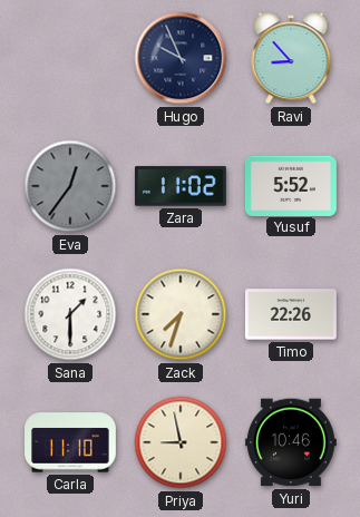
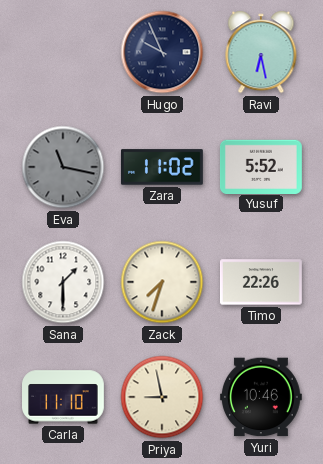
Ravi: 8:53 -> 6:28 (261, 52)
Eva: 12:36 -> 11:17 (63, 167)
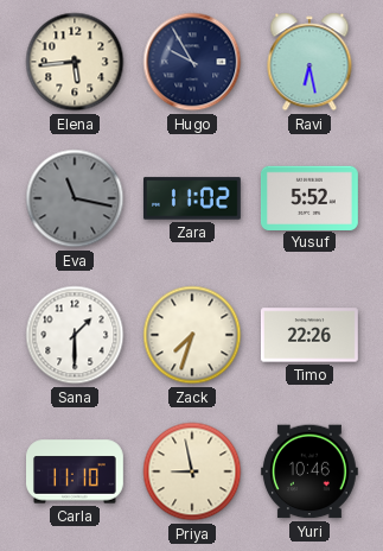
Elena: none -> 5:44 (75, 62)
Hugo: 9:56 -> 9:55 (192, 62)
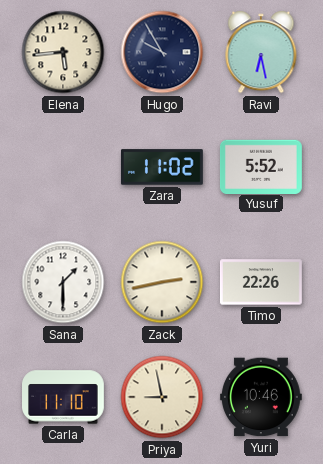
Eva: 11:17 -> none (75, 198)
Zack: 7:33 -> 2:43 (162, 282)
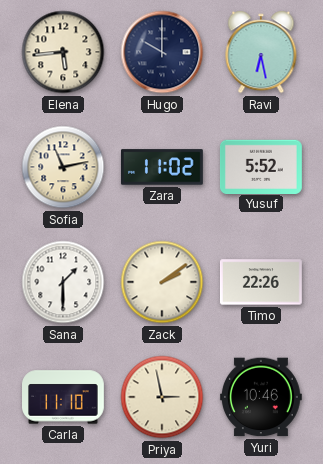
Hugo: 9:55 -> 10:00 (162, 52)
Sofia: none -> 11:13 (63, 167)
Zack: 2:43 -> 2:09 (162, 282)
Priya: 8:58 -> 2:58 (162, 397)
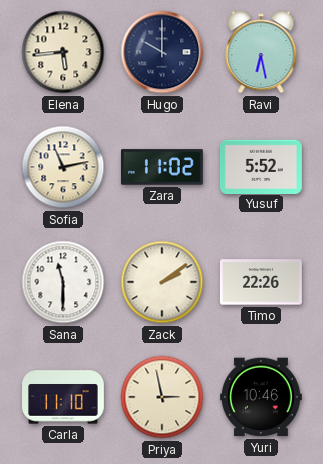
Sana: 1:30 -> 11:30 (63, 282)
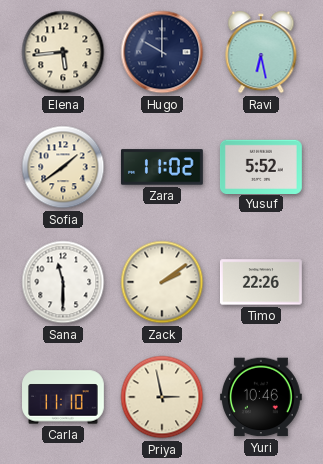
Sofia: 11:13 -> 1:39 (63, 167)
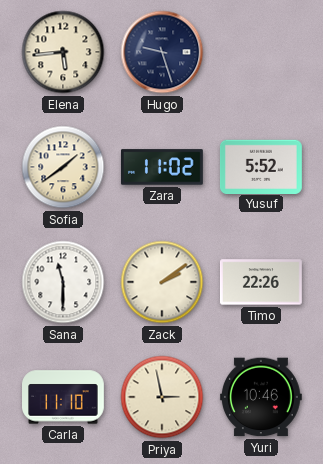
Hugo: 10:00 -> 9:27 (162, 52)
Ravi: 6:28 -> none (261, 52)
